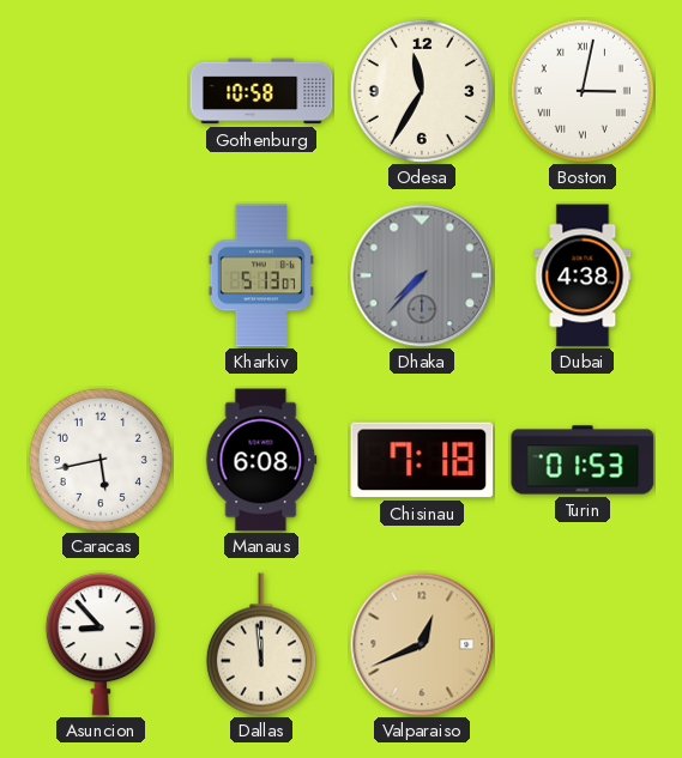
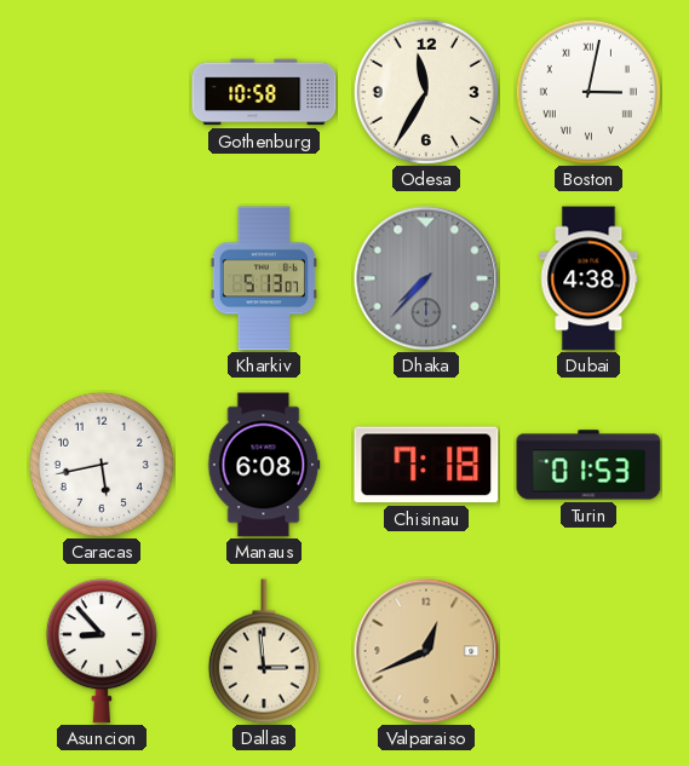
Dallas: 11:59 -> 2:59 (264, 651)
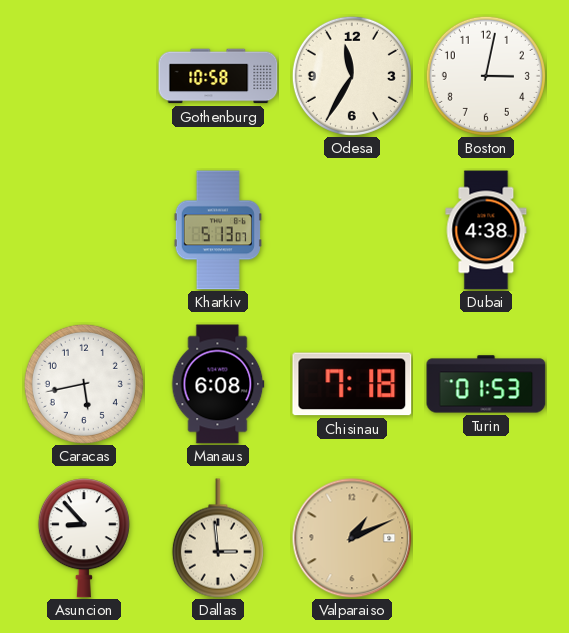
Boston numerals: Roman -> Arabic (486, 76)
Dhaka: 7:37 -> none (426, 278)
Valparaiso: 12:41 -> 1:11 (352, 538)
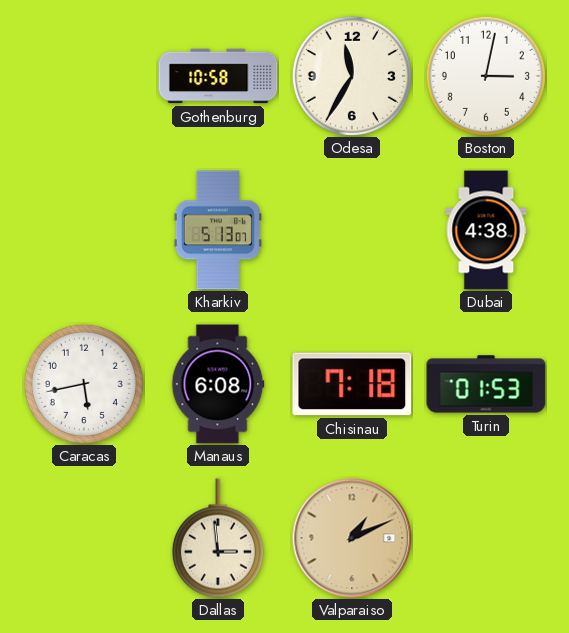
Asuncion: 8:53 -> none (84, 538)
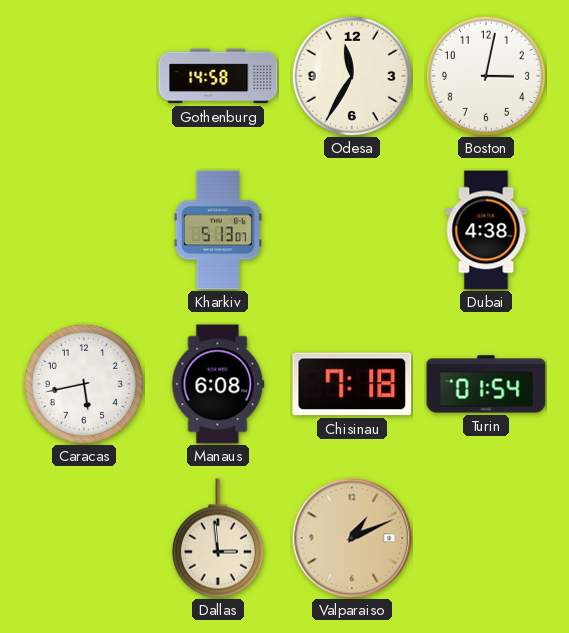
Gothenburg: 10:58 -> 14:58 (218, 76)
Turin: 01:53 -> 01:54 (486, 384)
